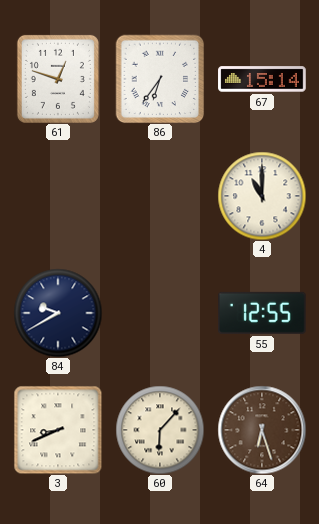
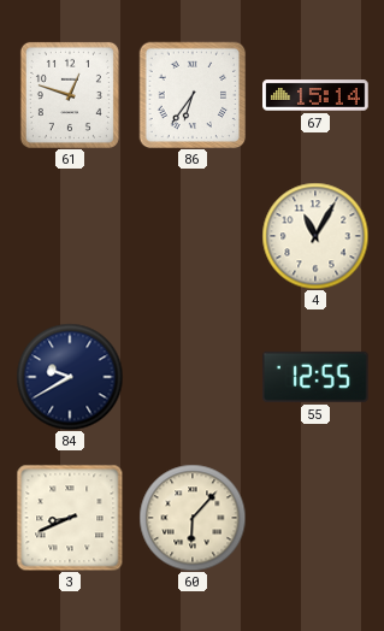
4: 11:00 -> 11:05 (315, 236)
64: 6:27 -> none (262, 430)
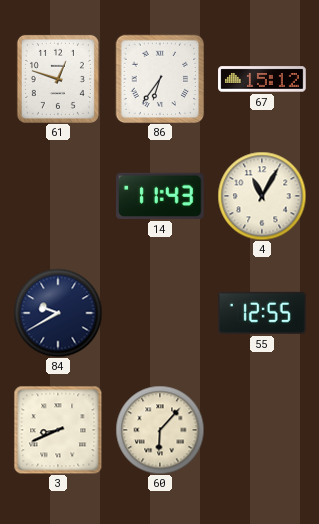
67: 15:14 -> 15:12 (262, 79)
14: none -> 11:43 (161, 196)
